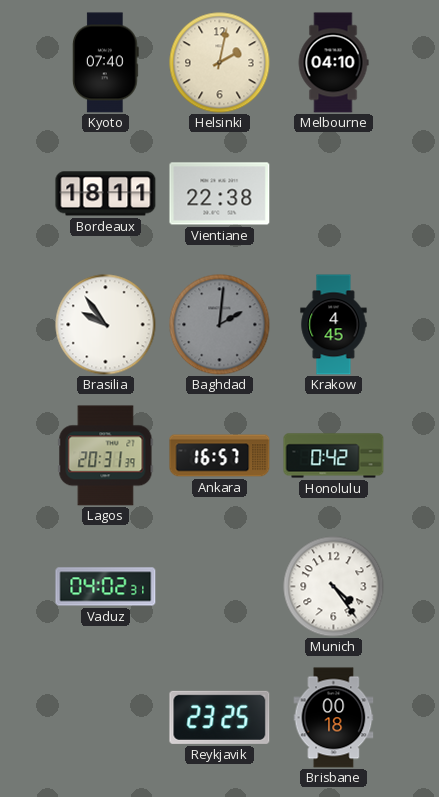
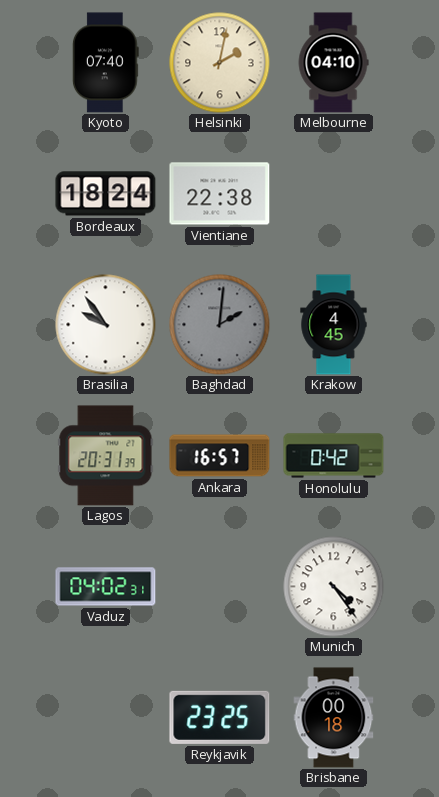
Bordeaux: 18:11 -> 18:24 (106, 194)
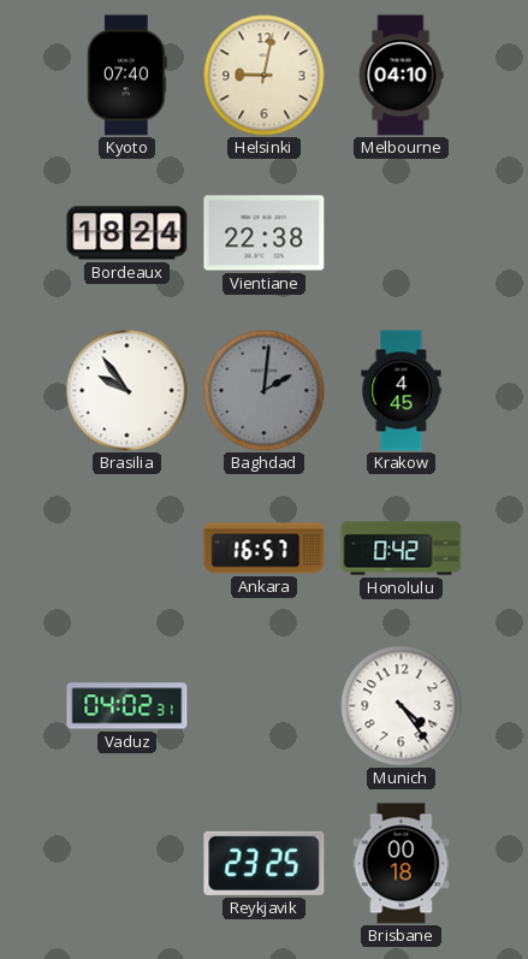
Helsinki: 2:02 -> 9:02 (265, 76)
Lagos: 20:31 -> none (106, 456)
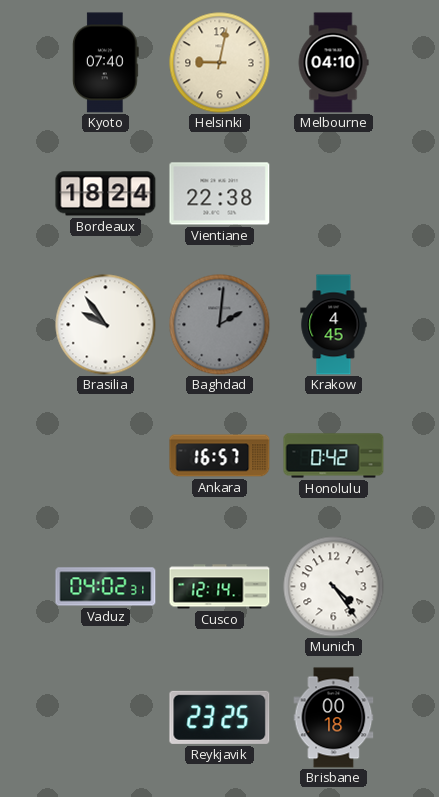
Cusco: none -> 12:14 (220, 587)
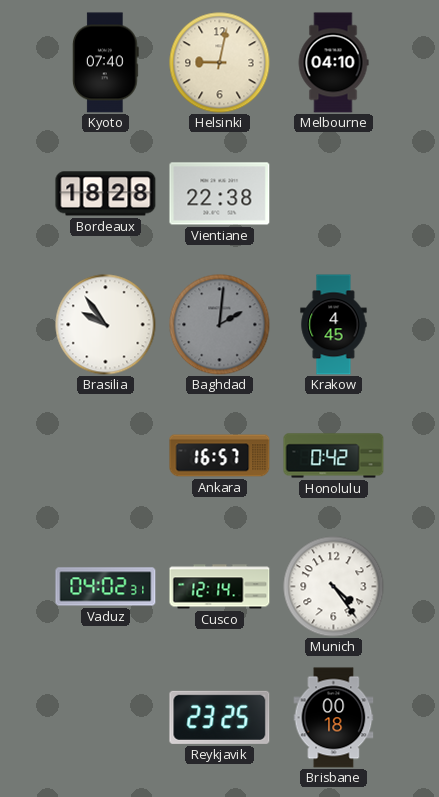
Bordeaux: 18:24 -> 18:28 (106, 194)
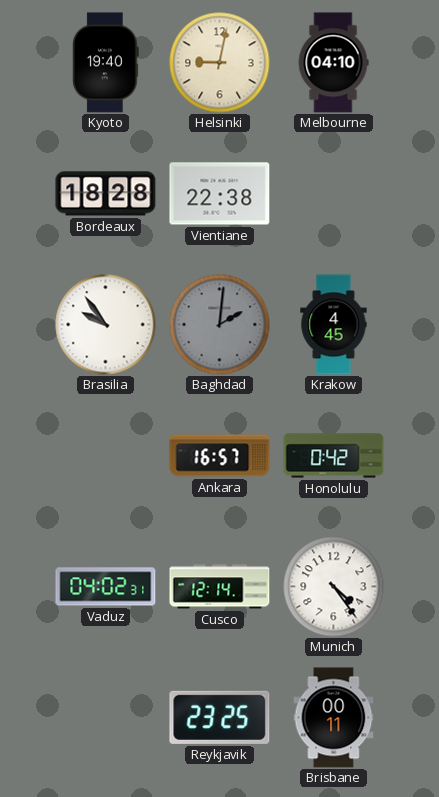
Kyoto: 07:40 -> 19:40 (105, 63)
Brisbane: 00:18 -> 00:11 (334, 718)
